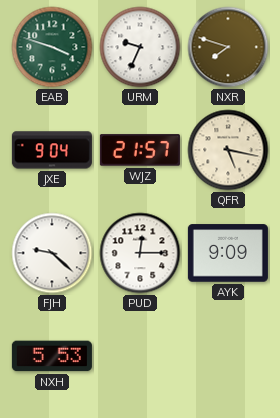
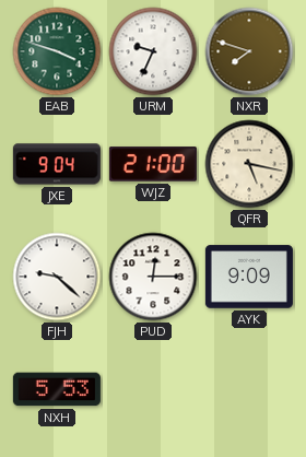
WJZ: 21:57 -> 21:00 (153, 164)
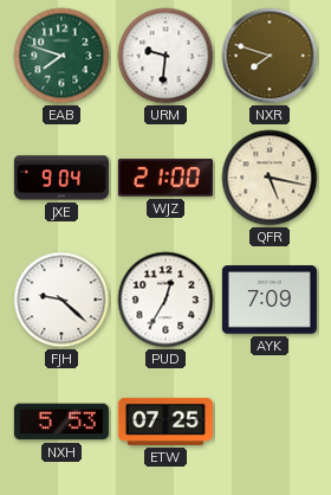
EAB: 3:48 -> 7:48 (61, 56)
URM: 9:34 -> 9:31 (165, 56)
PUD: 12:15 -> 12:35 (165, 300)
AYK: 9:09 -> 7:09 (270, 300)
ETW: none -> 07:25 (165, 422)
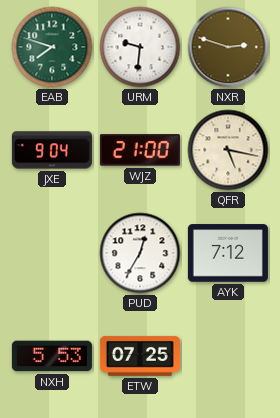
NXR: 7:48 -> 2:48 (228, 47)
FJH: 9:22 -> none (61, 300)
AYK: 7:09 -> 7:12 (228, 253)
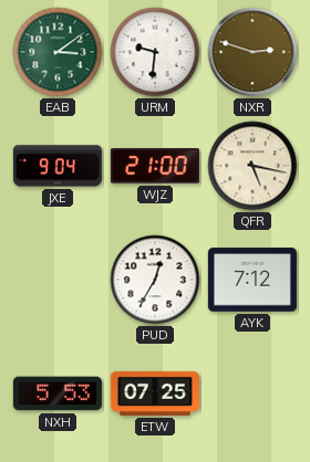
EAB: 7:48 -> 3:09 (58, 52)
